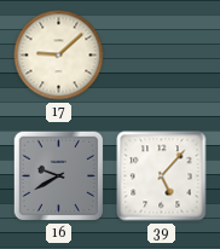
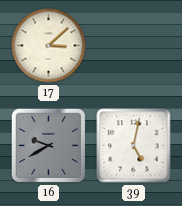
17: 9:08 -> 3:08 (49, 46)
39: 5:07 -> 5:02 (134, 146)
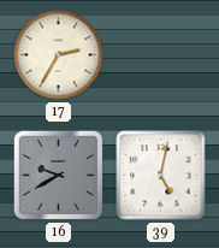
17: 3:08 -> 2:35 (59, 55)
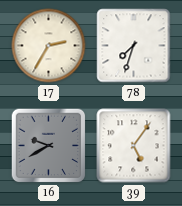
78: none -> 7:33 (134, 46)
39: 5:02 -> 5:06 (134, 146)
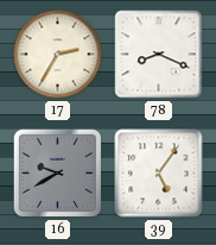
78: 7:33 -> 8:19 (159, 55)
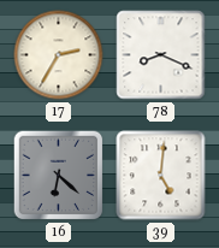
16: 9:40 -> 6:22 (59, 176)
39: 5:06 -> 5:01 (161, 176)
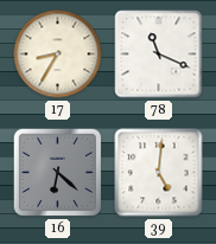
17: 2:35 -> 8:35 (58, 54)
78: 8:19 -> 11:19 (159, 54)
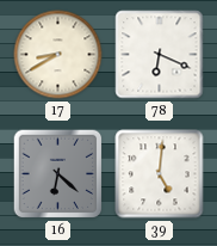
17: 8:35 -> 8:40 (58, 55)
78: 11:19 -> 6:19 (160, 55)
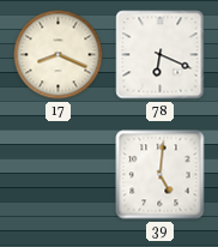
17: 8:40 -> 8:19 (59, 55)
16: 6:22 -> none (58, 174)
